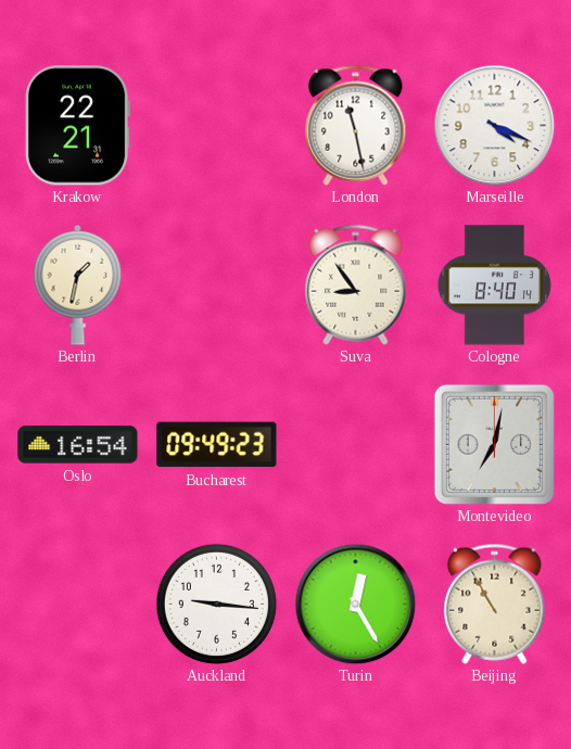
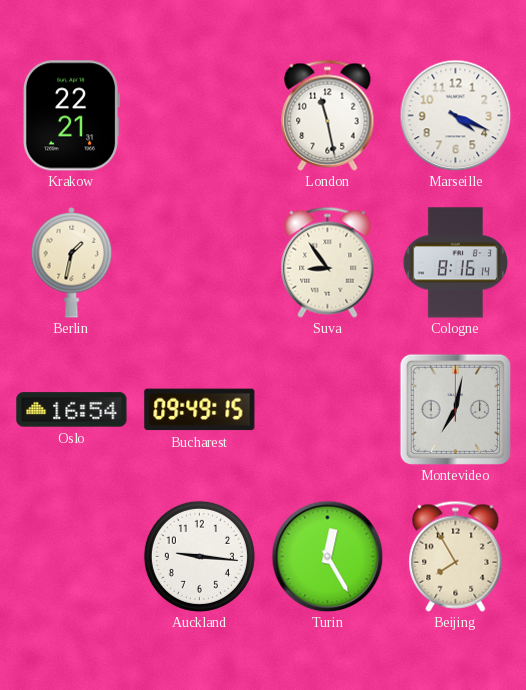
Cologne: 8:40 -> 8:16 (455, 263)
Bucharest: 09:49:23 -> 09:49:15 (200, 410)
Beijing: 10:55 -> 7:55 (456, 556)
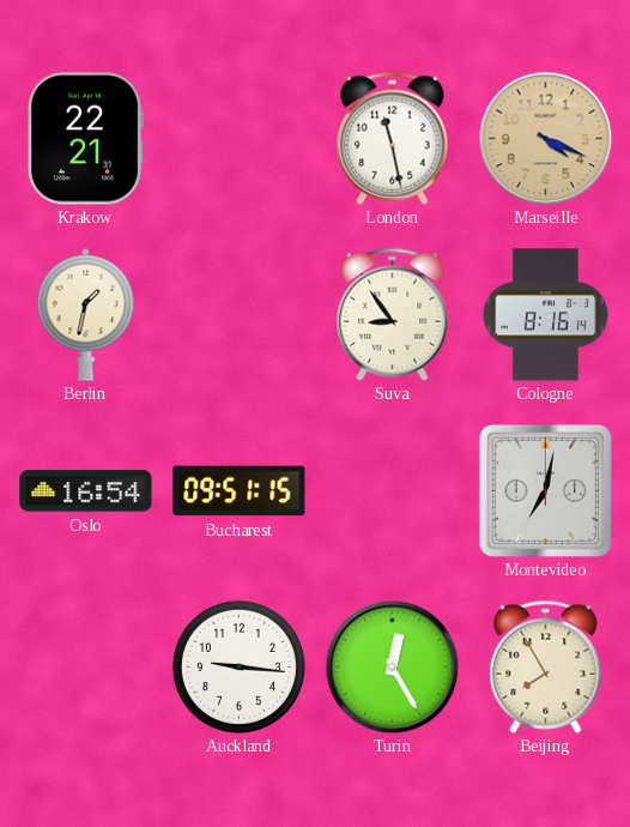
Marseille dial: white -> champagne (545, 138)
Bucharest: 09:49 -> 09:51 (240, 491)
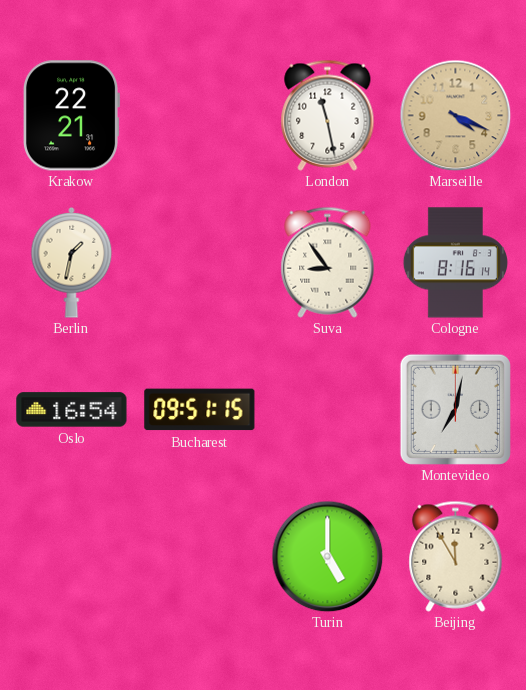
Auckland: 9:16 -> none (238, 666)
Turin: 12:25 -> 5:00 (327, 556)
Beijing: 7:55 -> 11:55 (456, 556)
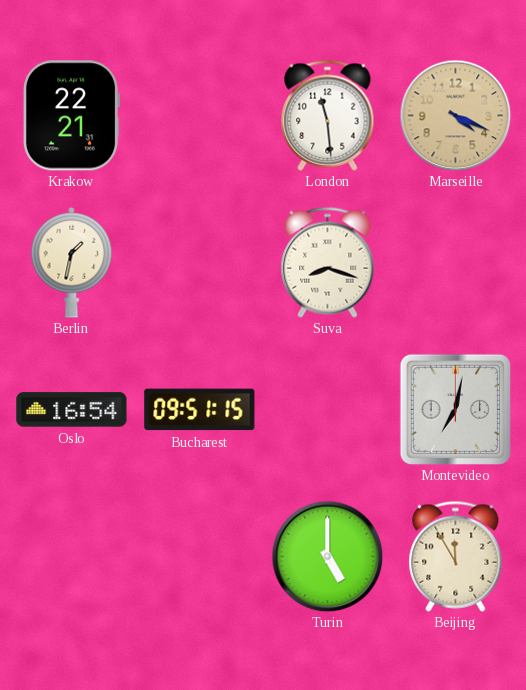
London: 11:28 -> 11:29 (328, 115)
Suva: 8:54 -> 8:18 (328, 262)
Cologne: 8:16 -> none (455, 263)
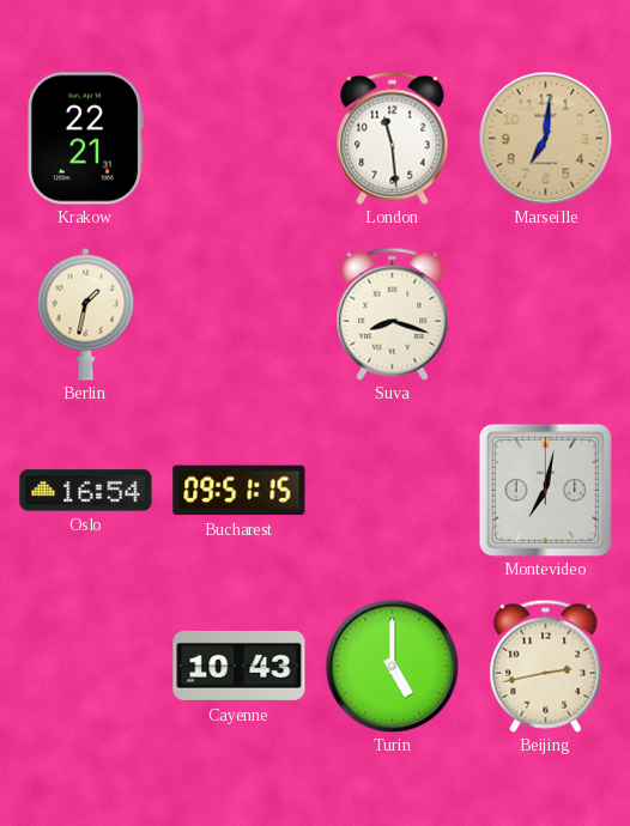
Marseille: 4:19 -> 7:01 (545, 138)
Cayenne: none -> 10:43 (240, 666)
Beijing: 11:55 -> 2:43 (546, 666)
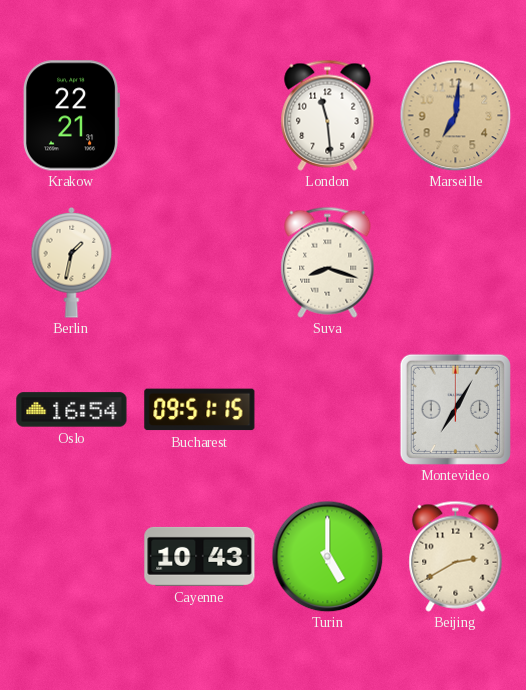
Montevideo: 7:02 -> 7:05 (455, 409)
Beijing: 2:43 -> 2:40 (456, 556)
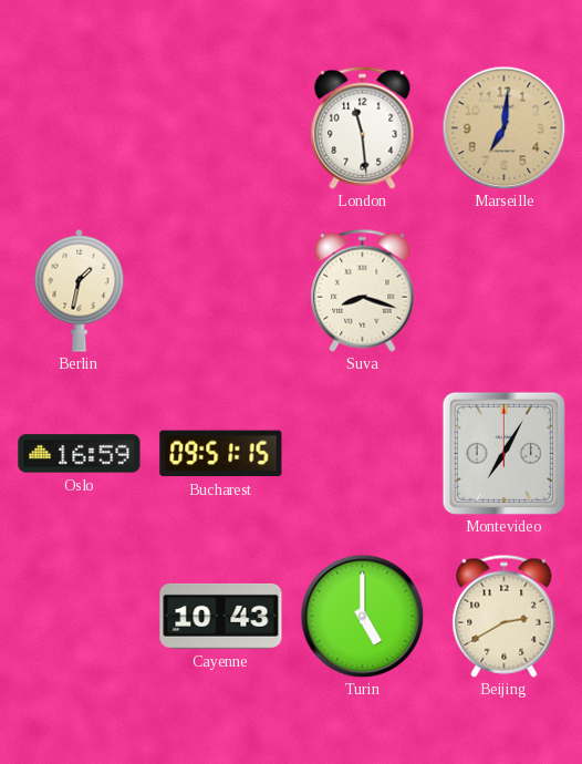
Krakow: 22:21 -> none (72, 116)
Oslo: 16:54 -> 16:59 (80, 454)
